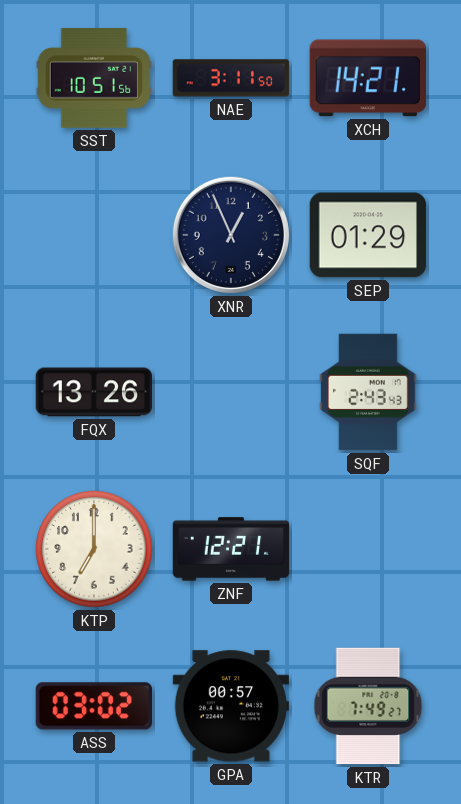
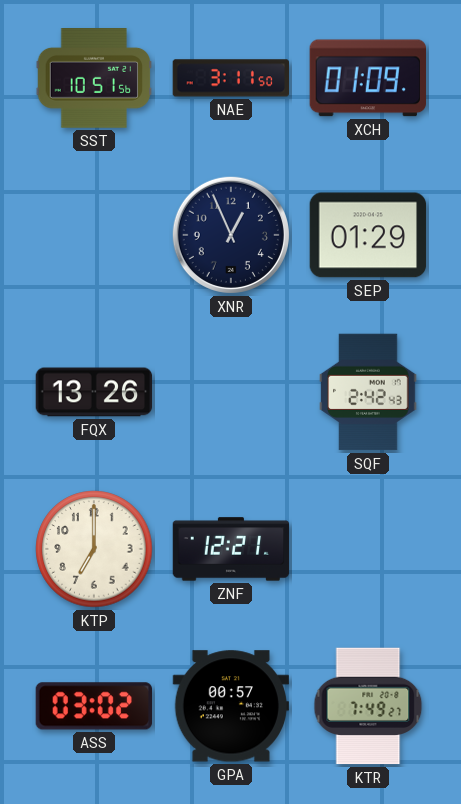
XCH: 14:21 -> 01:09 (367, 78)
SQF: 2:43 -> 2:42 (368, 392)
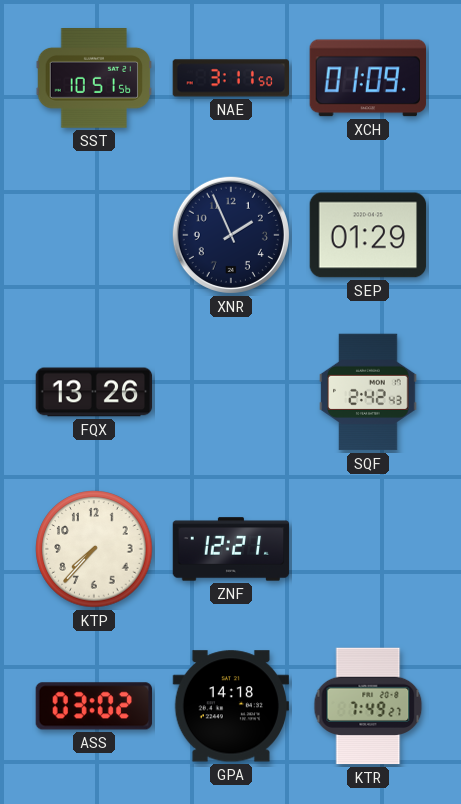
XNR: 12:56 -> 1:56 (231, 235)
KTP: 7:00 -> 7:37 (94, 549)
GPA: 00:57 -> 14:18 (230, 706)
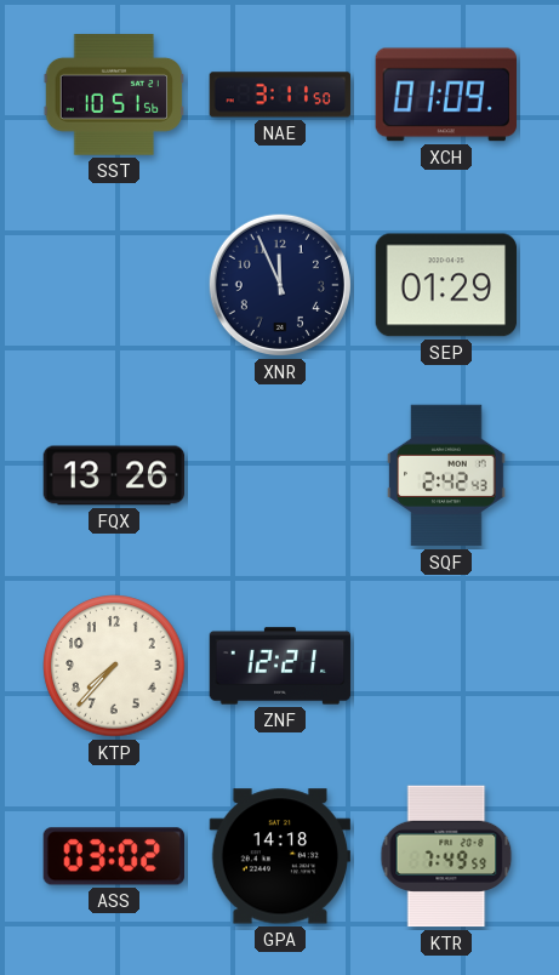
XNR: 1:56 -> 11:56 (280, 285)
KTR: 7:49:27 -> 7:49:59 (446, 856)
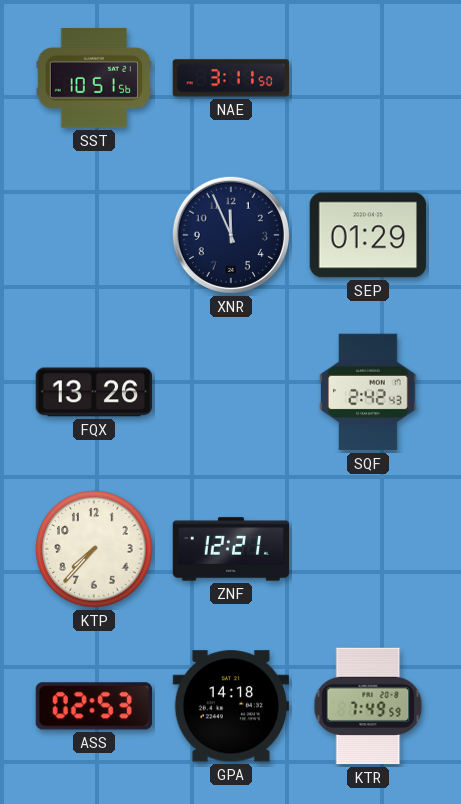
XCH: 01:09 -> none (445, 95)
ASS: 03:02 -> 02:53 (93, 706)
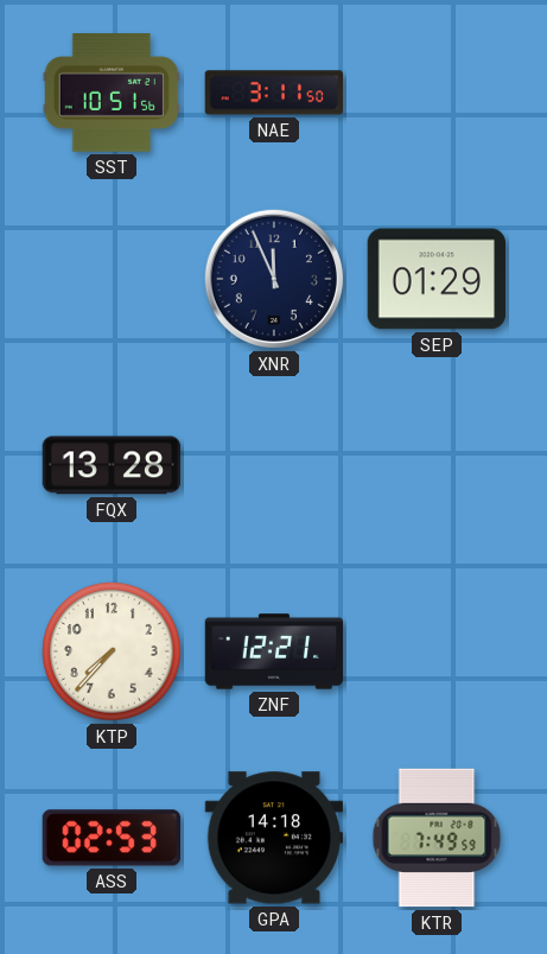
FQX: 13:26 -> 13:28 (112, 465)
SQF: 2:42 -> none (368, 392)
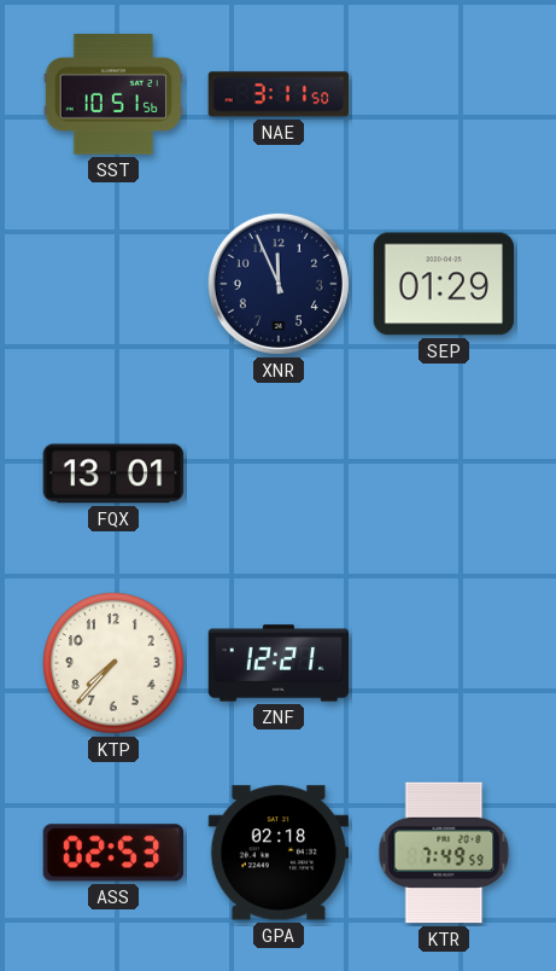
FQX: 13:28 -> 13:01 (113, 473)
GPA: 14:18 -> 02:18 (277, 853)
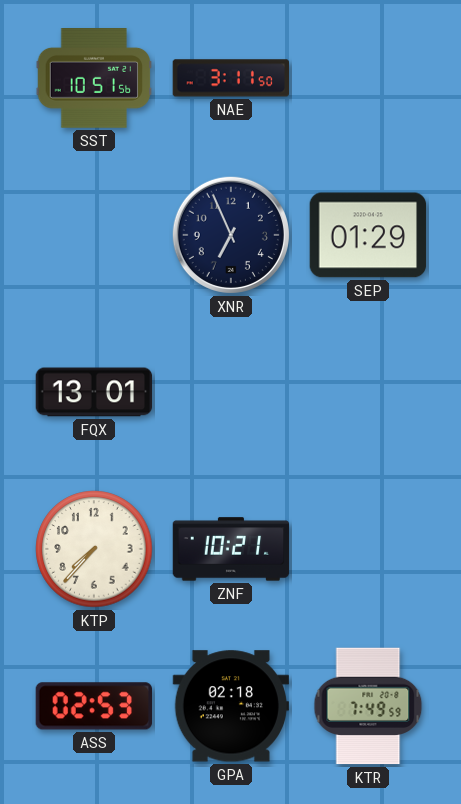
XNR: 11:56 -> 6:56 (231, 235)
ZNF: 12:21 -> 10:21 (231, 549)
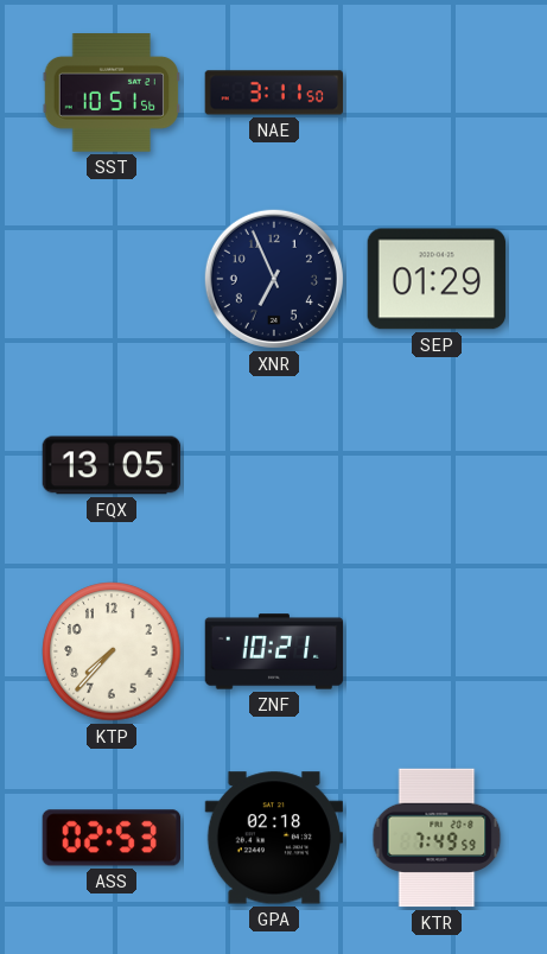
FQX: 13:01 -> 13:05 (112, 465)
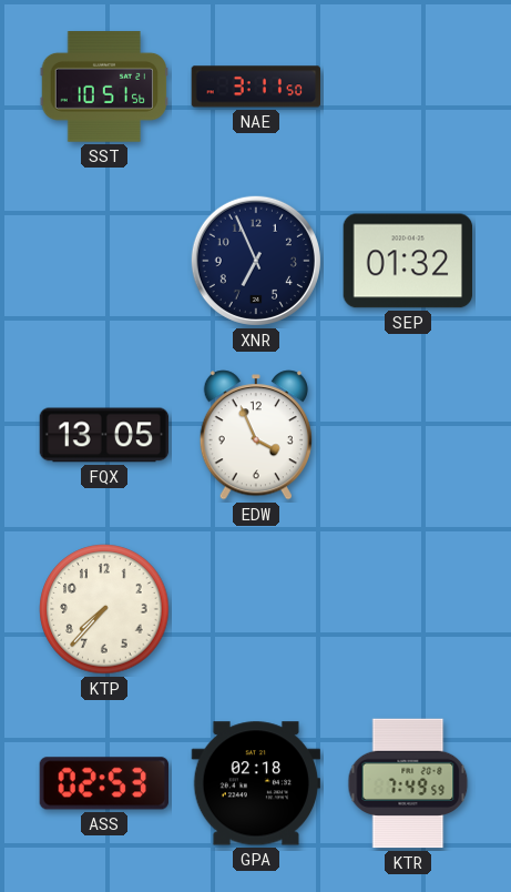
SEP: 01:29 -> 01:32 (408, 261)
EDW: none -> 3:56 (256, 435)
ZNF: 10:21 -> none (274, 651)
